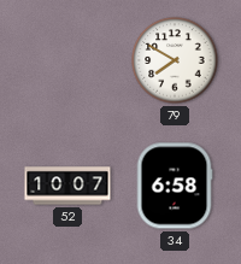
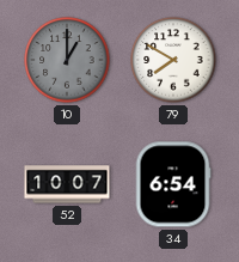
10: none -> 1:00 (67, 60)
34: 6:58 -> 6:54 (173, 184)
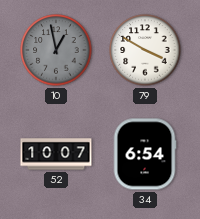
10: 1:00 -> 12:58 (56, 50)
79: 7:50 -> 3:50 (145, 50)
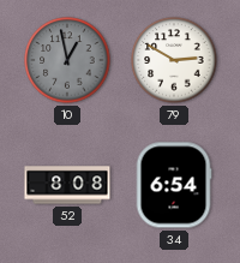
79: 3:50 -> 2:50 (174, 60)
52: 10:07 -> 8:08 (67, 185)
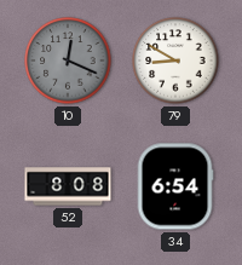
10: 12:58 -> 12:19 (68, 61)
79: 2:50 -> 8:50 (175, 61)
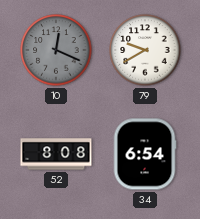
79: 8:50 -> 9:40 (145, 50)
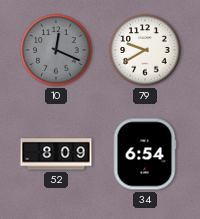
52: 8:08 -> 8:09 (56, 154)
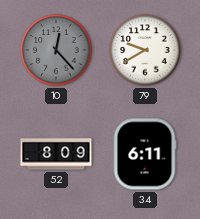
10: 12:19 -> 12:23 (56, 50)
34: 6:54 -> 6:11 (145, 154)
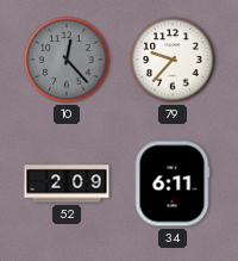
79: 9:40 -> 9:37 (173, 60)
52: 8:09 -> 2:09 (67, 184)
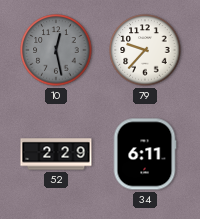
10: 12:23 -> 12:28 (56, 50)
52: 2:09 -> 2:29 (56, 154)
